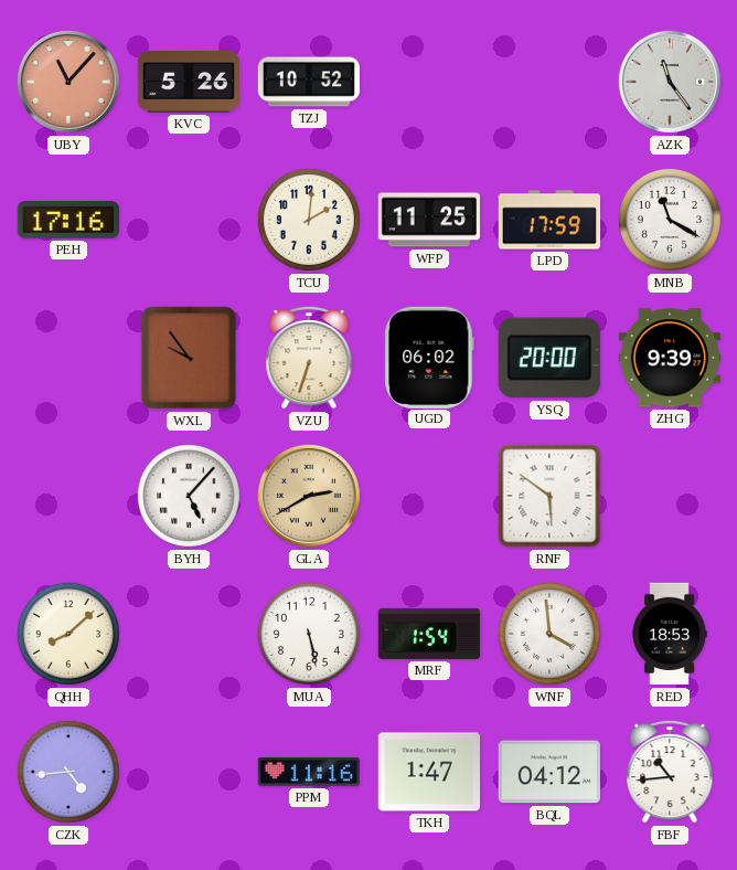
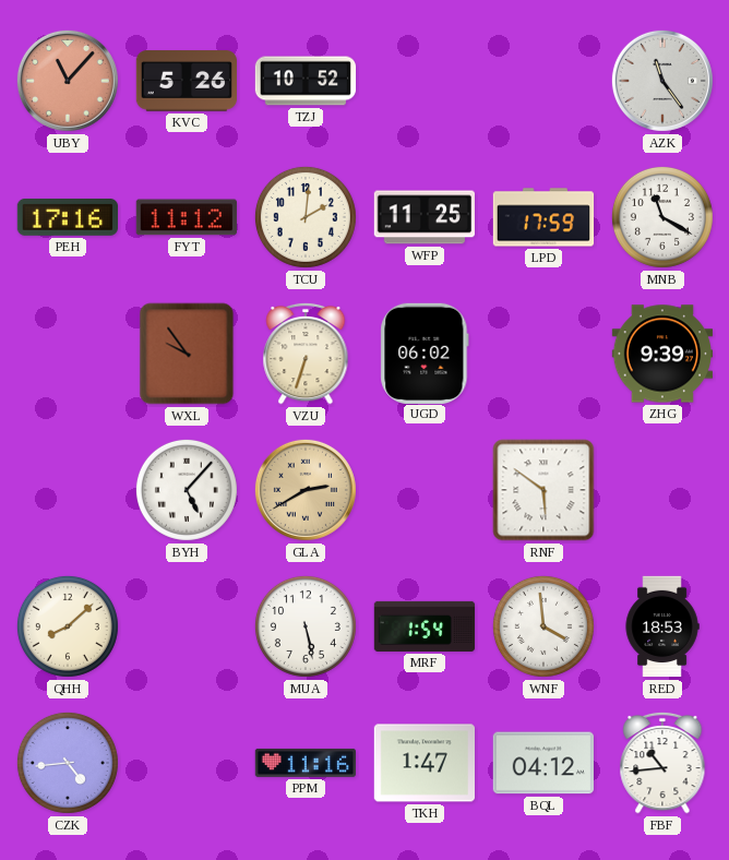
FYT: none -> 11:12 (187, 217)
YSQ: 20:00 -> none (549, 358)
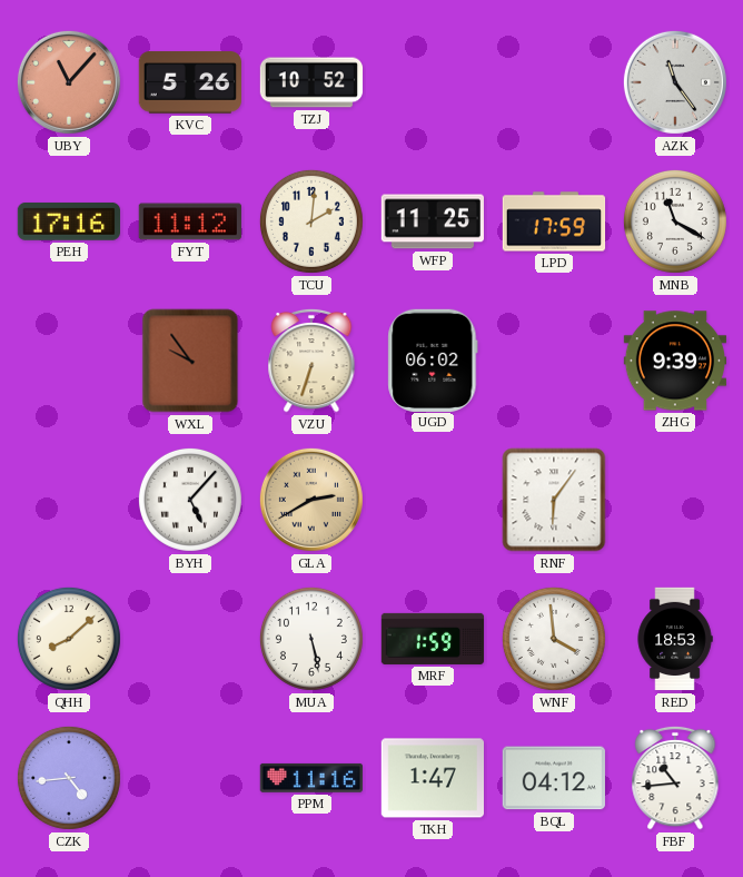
RNF: 5:51 -> 6:06 (554, 500)
MRF: 1:54 -> 1:59 (433, 639)
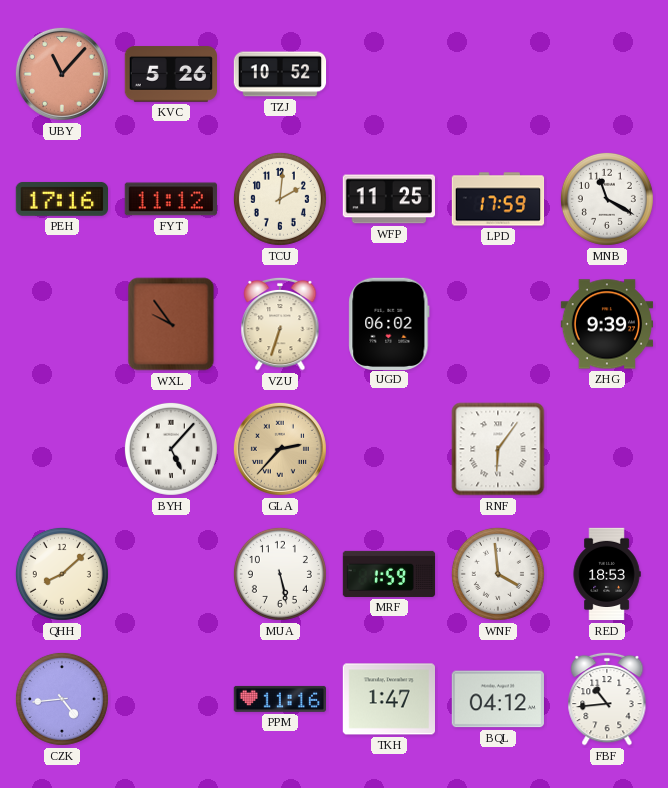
AZK: 11:24 -> none (675, 82)
GLA: 2:40 -> 2:37 (280, 449)
